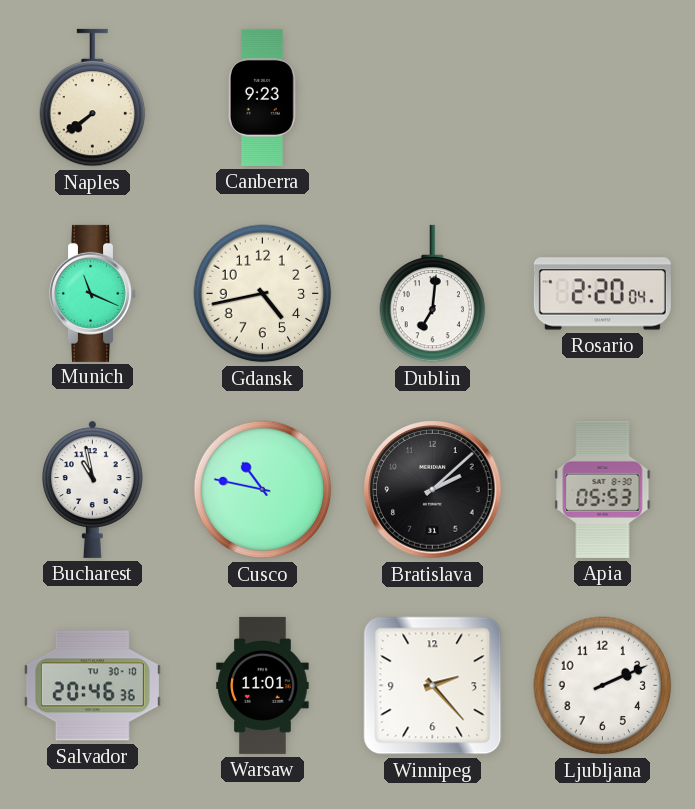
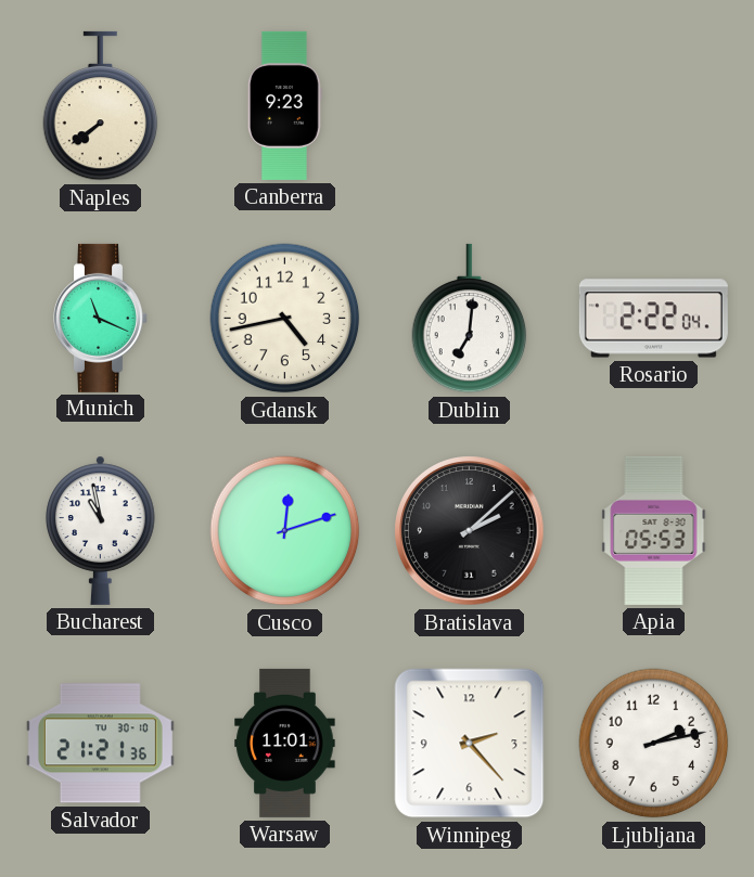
Rosario: 2:20 -> 2:22 (653, 319)
Cusco: 10:47 -> 12:12 (285, 531)
Salvador: 20:46 -> 21:21 (100, 744)
Ljubljana: 2:11 -> 2:13 (654, 744)
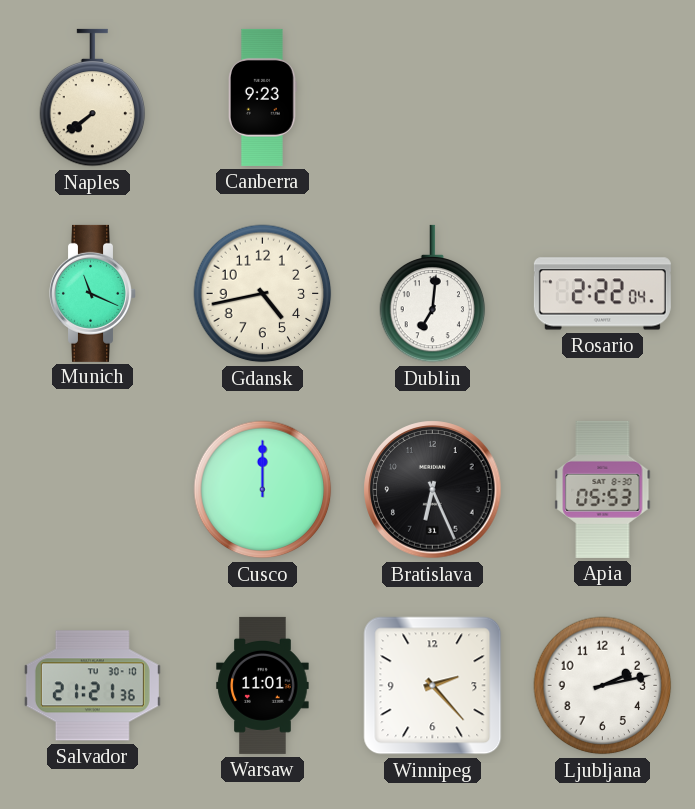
Bucharest: 10:58 -> none (101, 530)
Cusco: 12:12 -> 12:00 (263, 490)
Bratislava: 2:08 -> 6:26 (433, 490)
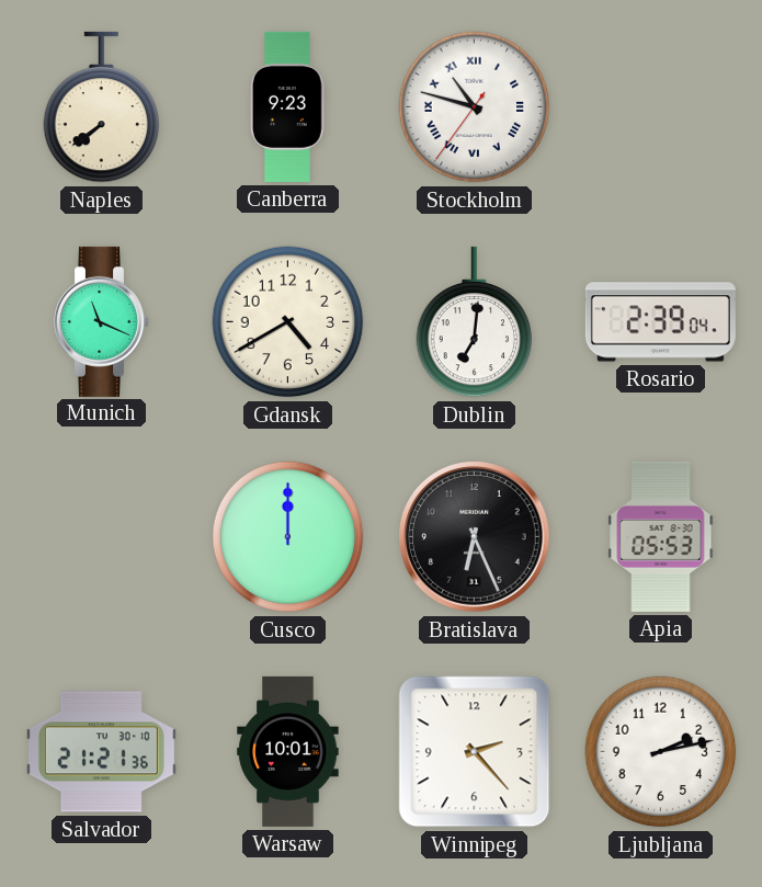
Stockholm: none -> 10:47 (475, 107)
Gdansk: 4:43 -> 4:40 (288, 322)
Rosario: 2:22 -> 2:39 (660, 322)
Warsaw: 11:01 -> 10:01 (288, 751)
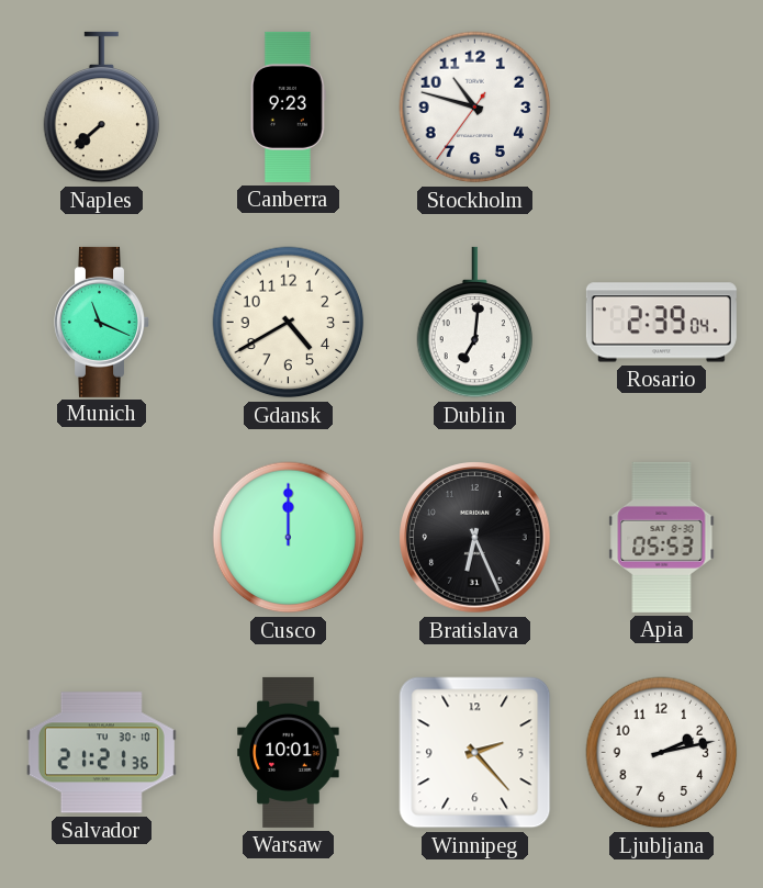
Naples: 7:39 -> 7:38 (102, 108)
Stockholm numerals: Roman -> Arabic (475, 108)
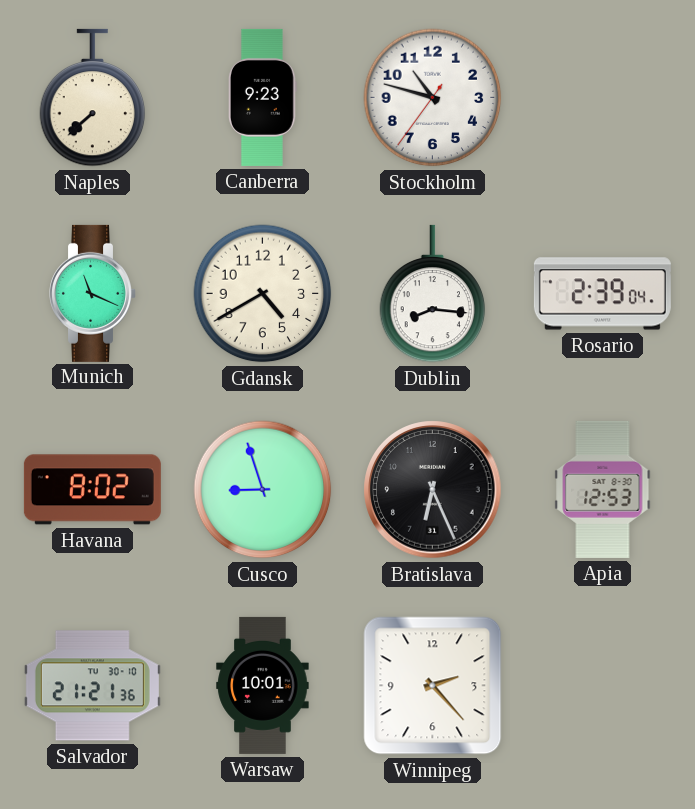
Dublin: 7:01 -> 8:16 (433, 294)
Havana: none -> 8:02 (92, 490)
Cusco: 12:00 -> 8:57 (263, 490)
Apia: 05:53 -> 12:53 (603, 489)
Ljubljana: 2:13 -> none (662, 753)
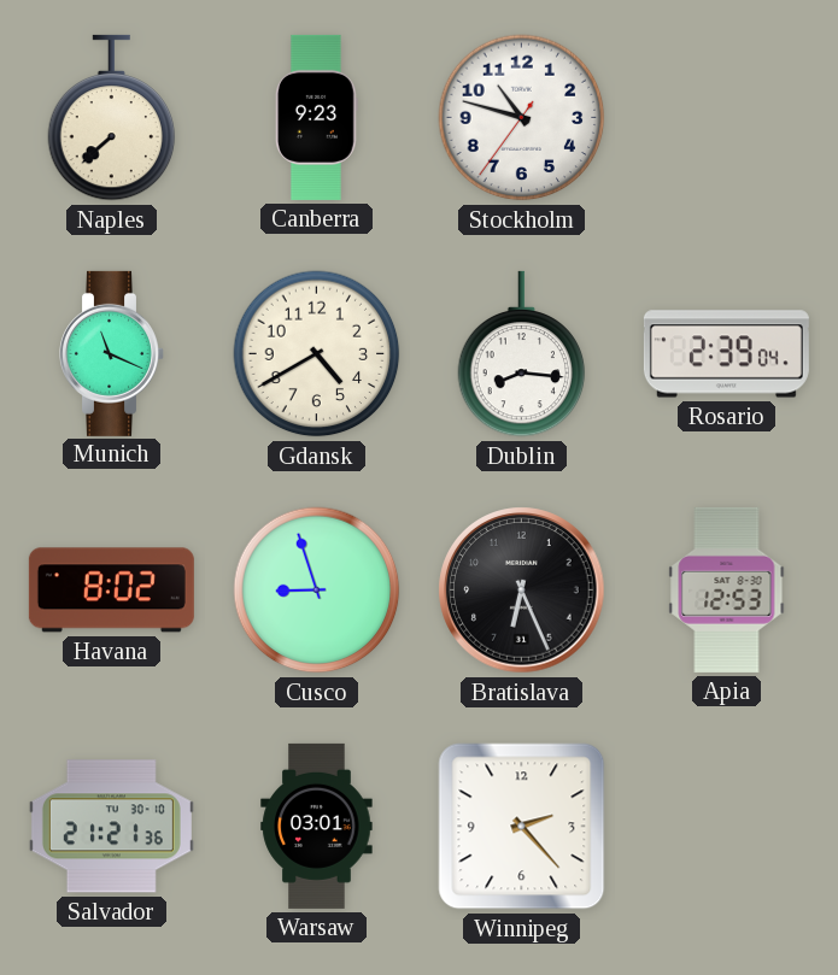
Warsaw: 10:01 -> 03:01 (317, 826)
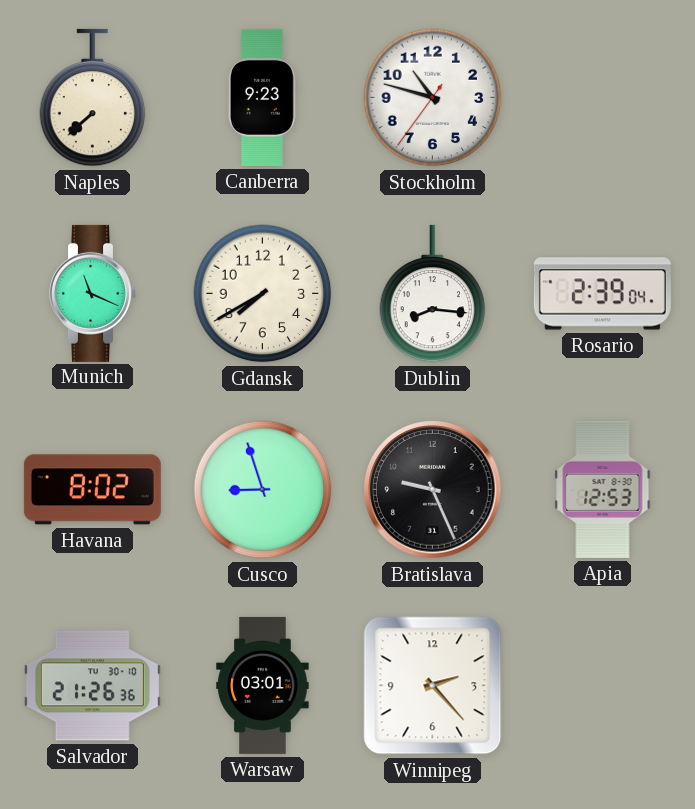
Gdansk: 4:40 -> 7:40 (263, 294)
Bratislava: 6:26 -> 9:26 (433, 490)
Salvador: 21:21 -> 21:26 (92, 686)
